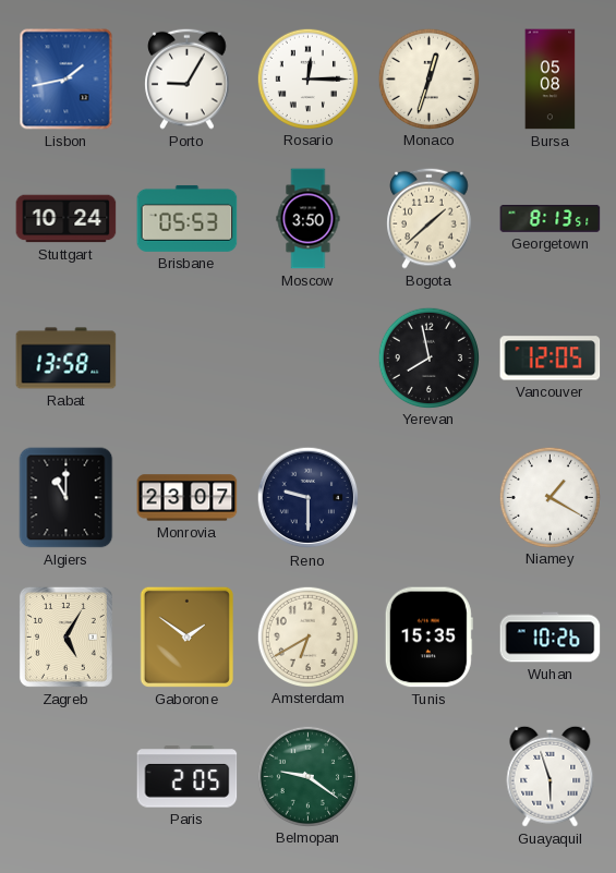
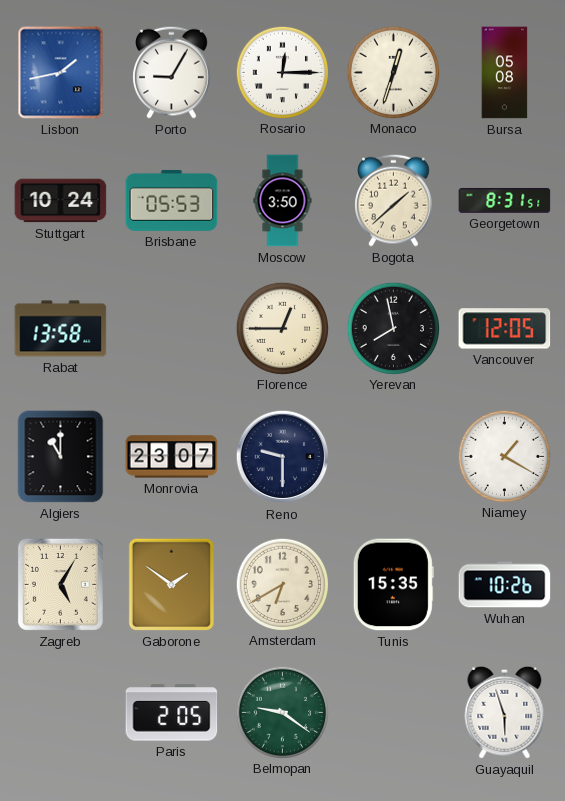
Georgetown: 8:13 -> 8:31 (505, 200)
Florence: none -> 12:45 (282, 328)
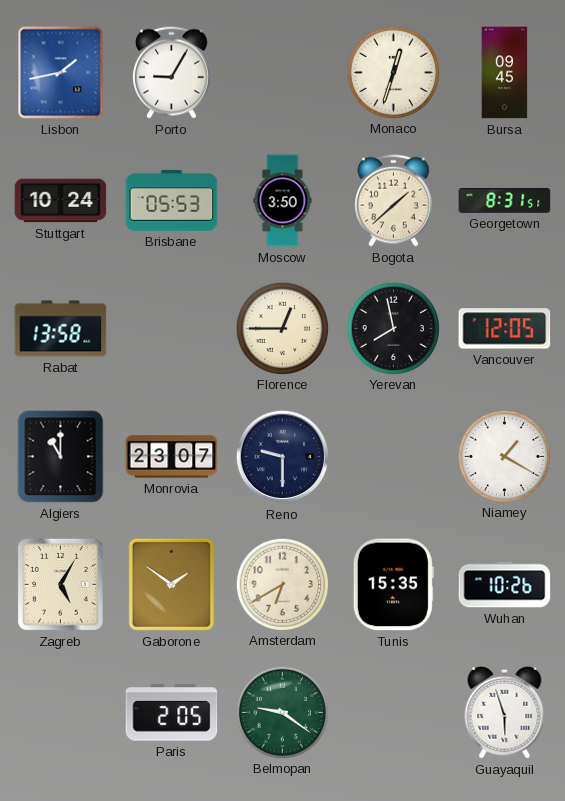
Rosario: 12:15 -> none (282, 72)
Bursa: 05:08 -> 09:45 (505, 73)
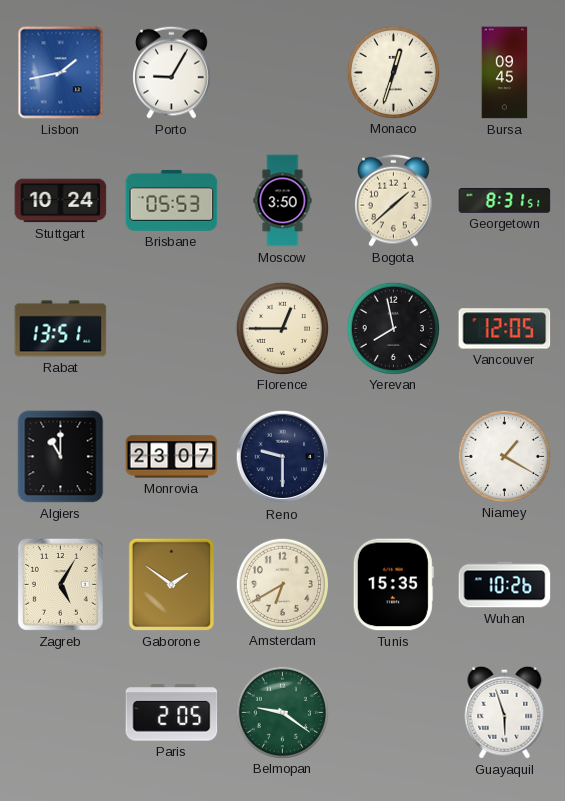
Rabat: 13:58 -> 13:51 (61, 329)
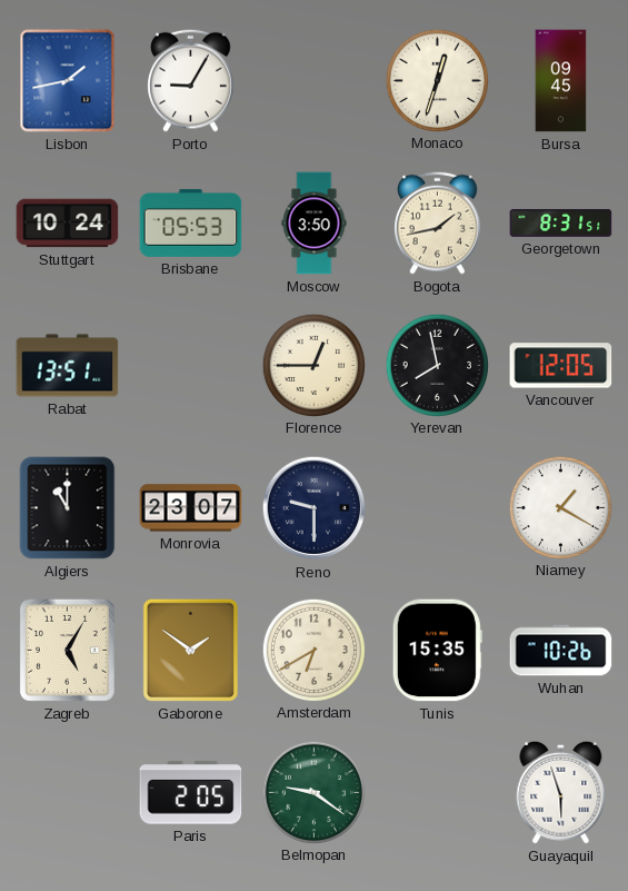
Bogota: 1:38 -> 1:43 (438, 222)
